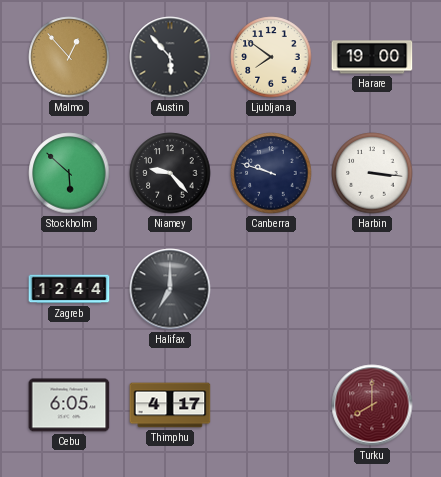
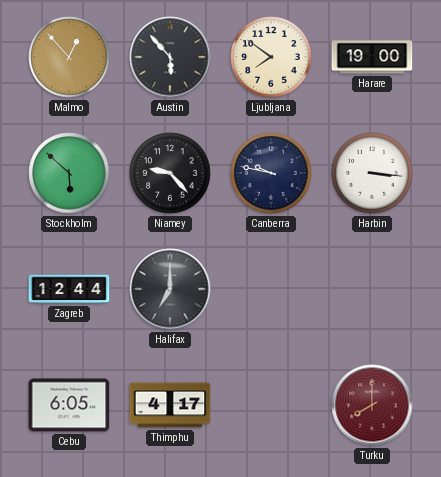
Canberra: 9:48 -> 9:47 (271, 173)
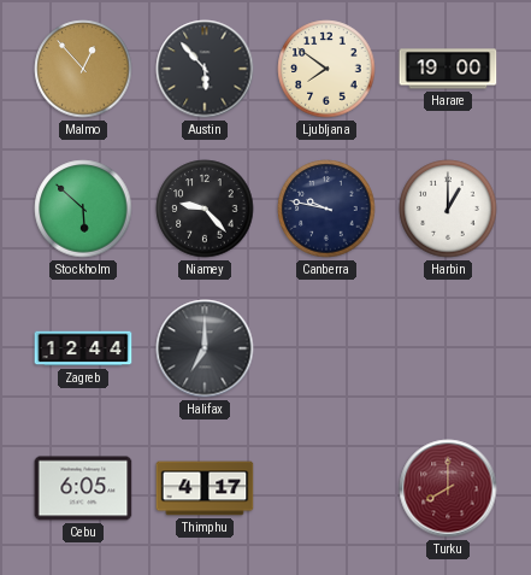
Harbin: 3:16 -> 1:00 (448, 209)
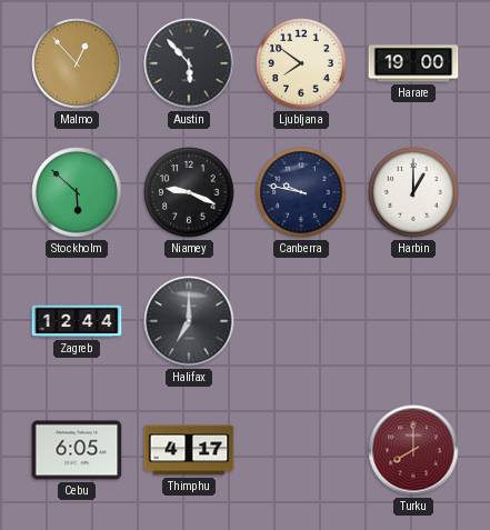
Niamey: 9:23 -> 9:19 (189, 192)
